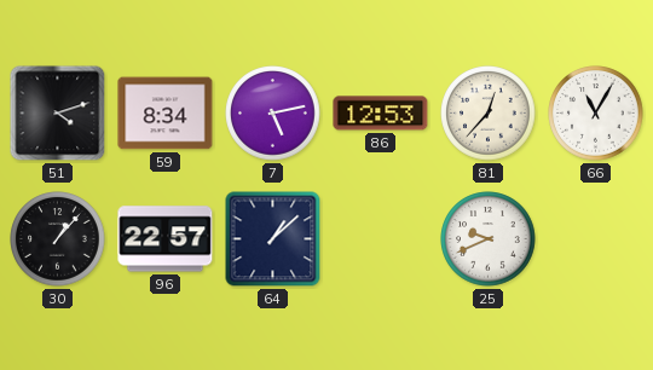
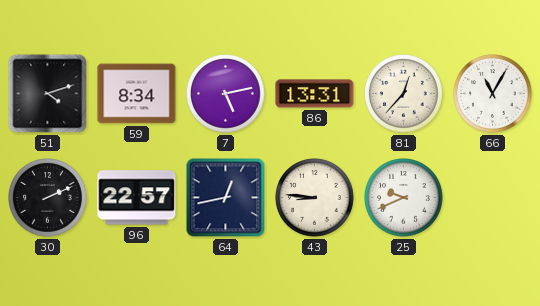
86: 12:53 -> 13:31 (315, 94)
30: 1:07 -> 2:11 (48, 198)
64: 1:08 -> 12:43 (226, 198)
43: none -> 8:46 (315, 198)
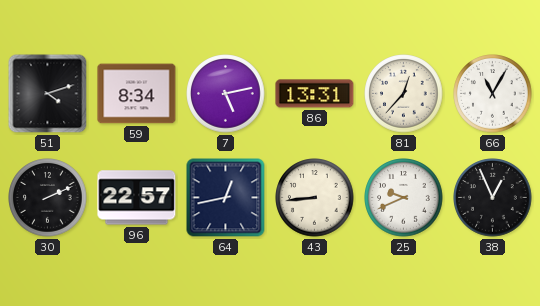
43: 8:46 -> 8:44 (315, 198)
38: none -> 12:56 (493, 198)
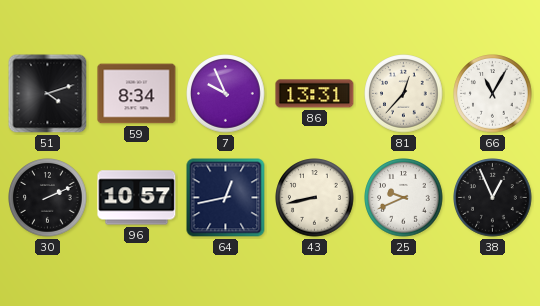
7: 5:13 -> 9:56 (226, 94)
96: 22:57 -> 10:57 (137, 198)
43: 8:44 -> 8:43 (315, 198)
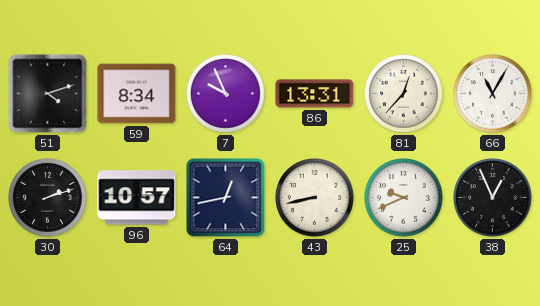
30: 2:11 -> 2:12 (48, 198)
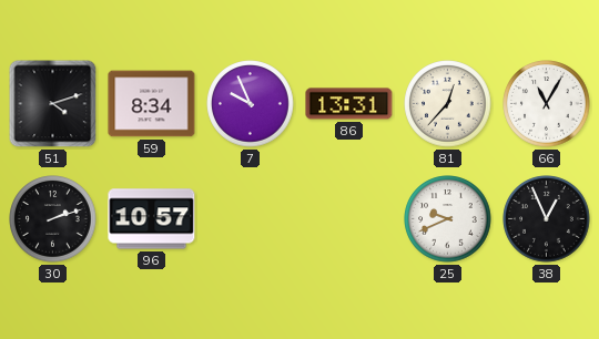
64: 12:43 -> none (226, 198)
43: 8:43 -> none (315, 198)
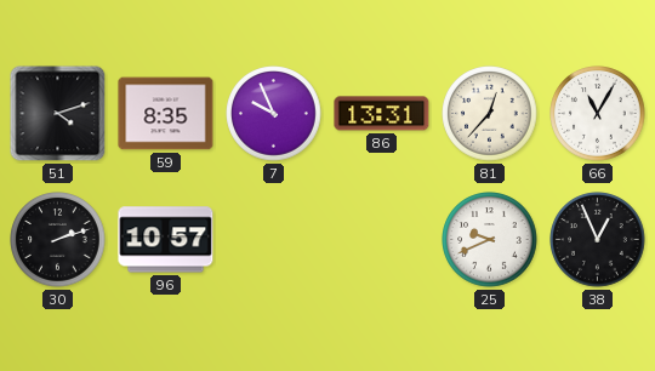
59: 8:34 -> 8:35 (166, 114)
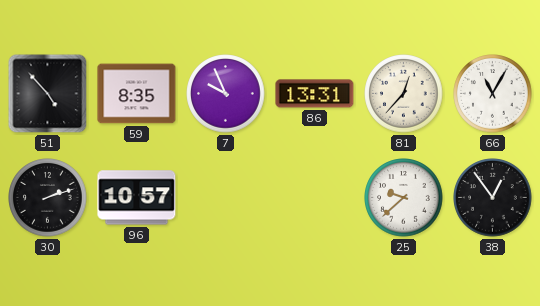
51: 4:12 -> 4:53 (48, 94)
25: 9:41 -> 9:38 (404, 198)
38: 12:56 -> 12:54 (493, 198)
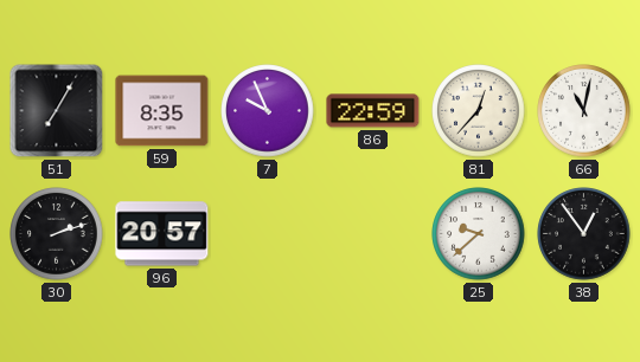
51: 4:53 -> 7:05 (57, 111)
86: 13:31 -> 22:59 (373, 111)
66: 11:05 -> 11:02 (584, 111)
96: 10:57 -> 20:57 (162, 234)
